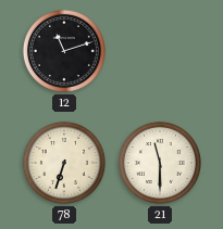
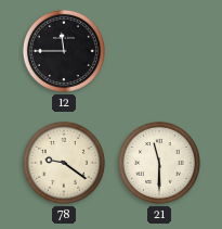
12: 11:12 -> 11:45 (64, 51)
78: 6:33 -> 9:21 (64, 163)
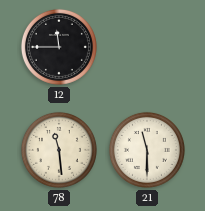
78: 9:21 -> 11:29 (59, 150)
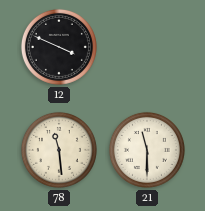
12: 11:45 -> 3:49 (59, 47)
